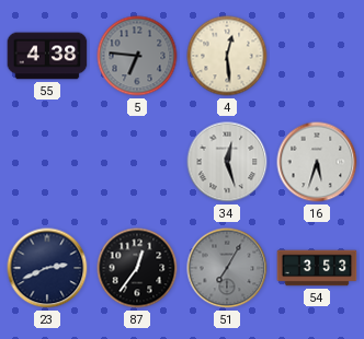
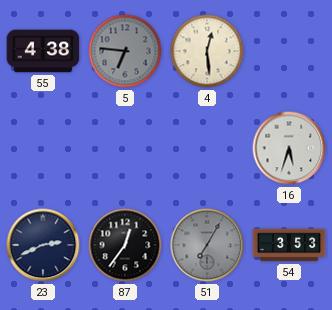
34: 12:27 -> none (227, 162)
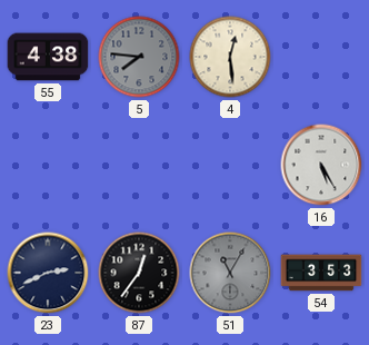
5: 6:46 -> 7:46 (139, 57)
16: 5:33 -> 5:25 (321, 165)
51: 7:05 -> 11:05 (230, 273)
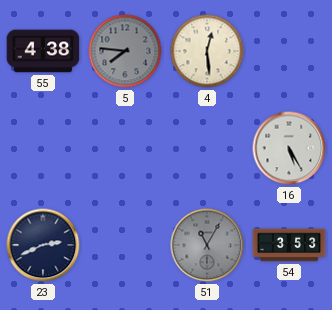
87: 12:36 -> none (139, 273)
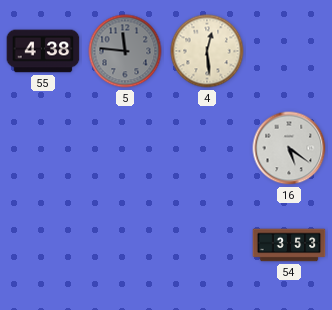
5: 7:46 -> 11:46 (125, 51)
16: 5:25 -> 5:21 (289, 148)
23: 2:41 -> none (43, 245)
51: 11:05 -> none (207, 245)
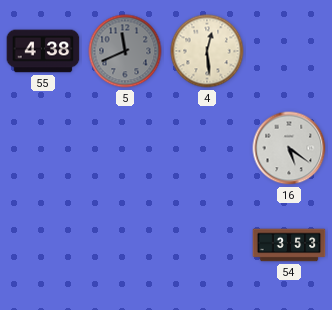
5: 11:46 -> 11:41 (125, 51)
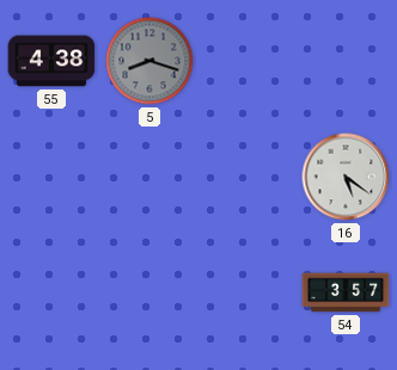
5: 11:41 -> 8:18 (149, 61)
4: 12:29 -> none (207, 51)
54: 3:53 -> 3:57 (346, 292)
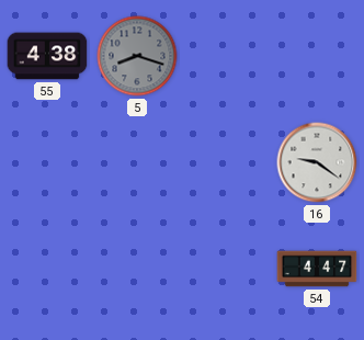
16: 5:21 -> 9:21 (317, 162)
54: 3:57 -> 4:47 (317, 269)
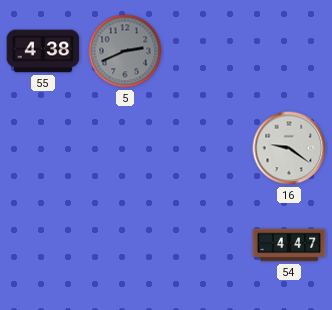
5: 8:18 -> 2:41 (125, 51)
